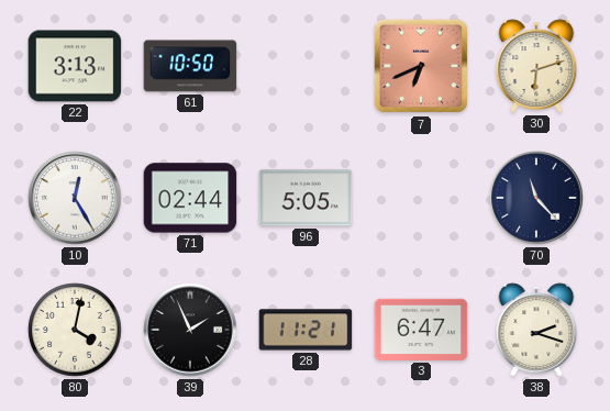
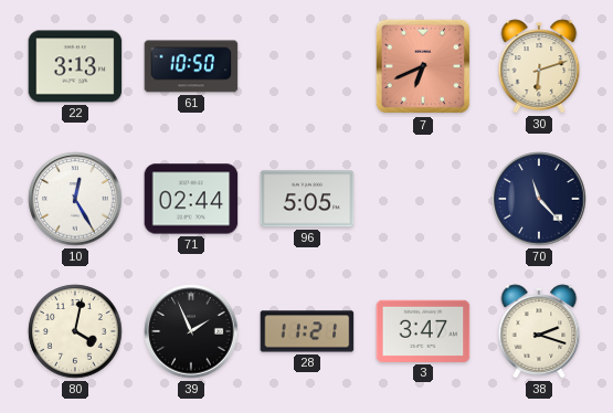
3: 6:47 -> 3:47 (423, 331)
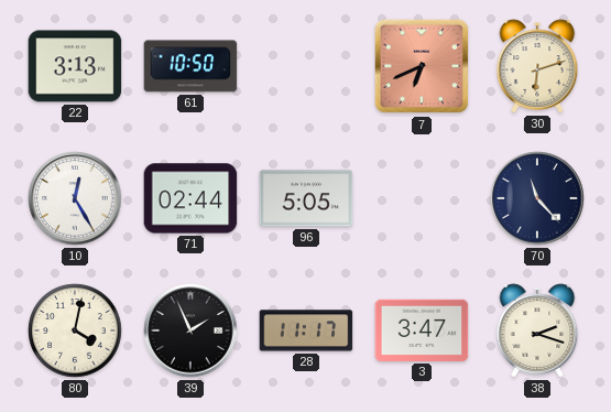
28: 11:21 -> 11:17 (306, 330)
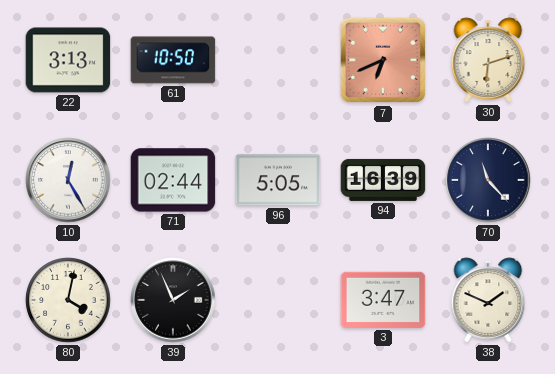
94: none -> 16:39 (383, 180)
28: 11:17 -> none (306, 330)
38: 2:18 -> 1:49 (488, 300)
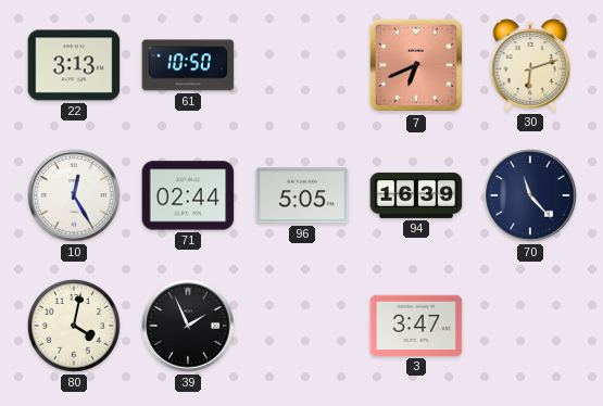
38: 1:49 -> none (488, 300)
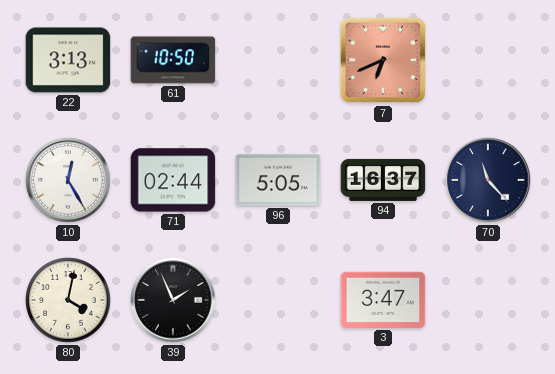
30: 6:12 -> none (530, 65)
94: 16:39 -> 16:37 (383, 180)
